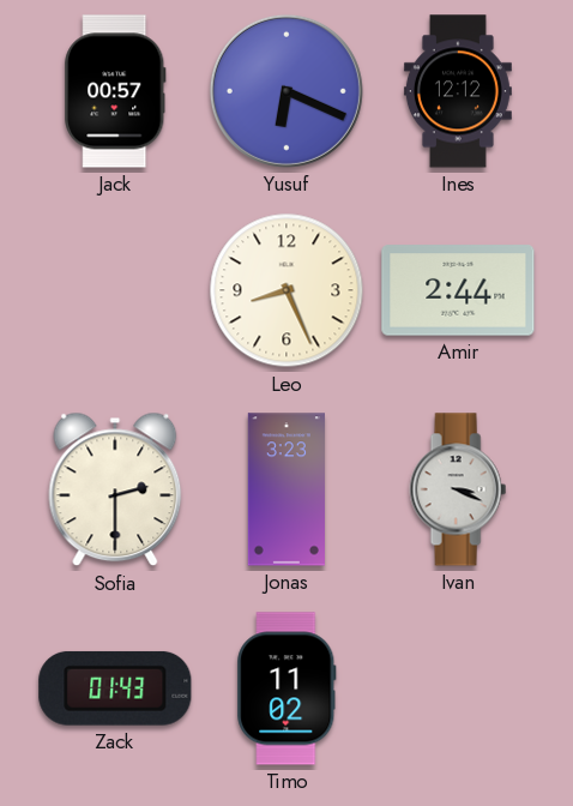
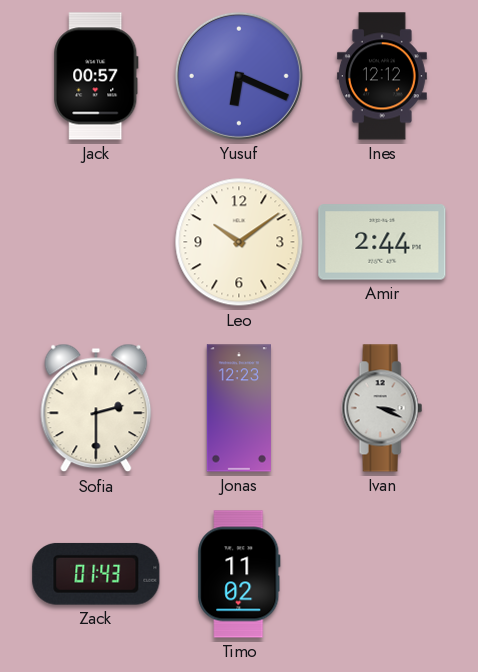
Leo: 8:26 -> 10:09 (239, 242)
Jonas: 3:23 -> 12:23 (239, 408)
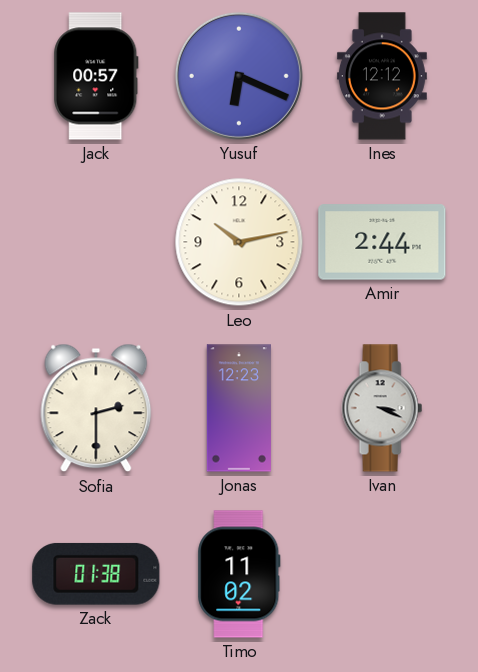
Leo: 10:09 -> 10:13 (239, 242)
Zack: 01:43 -> 01:38 (96, 574)
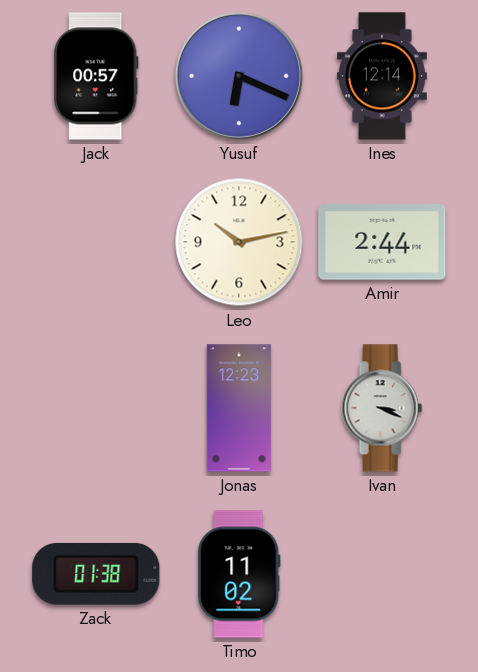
Ines: 12:12 -> 12:14 (382, 76)
Sofia: 2:30 -> none (96, 408)
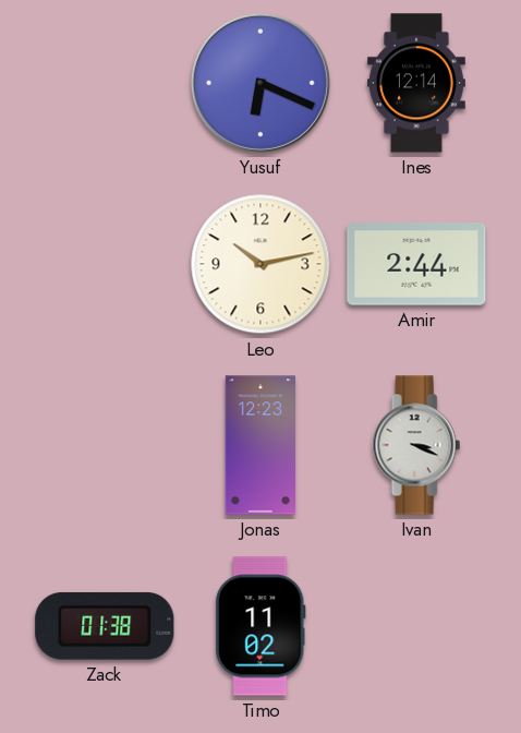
Jack: 00:57 -> none (96, 76)
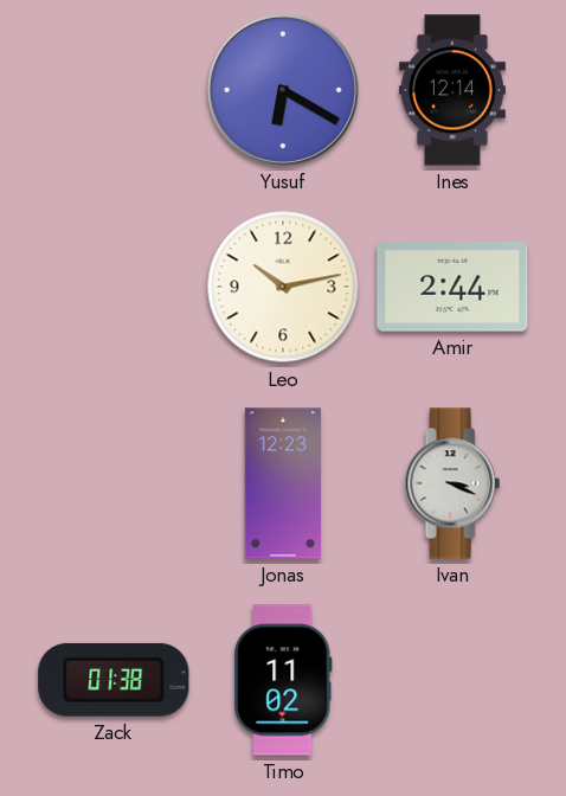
Yusuf: 6:19 -> 6:20 (283, 90)
